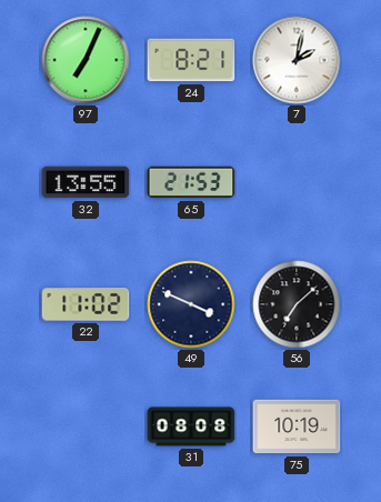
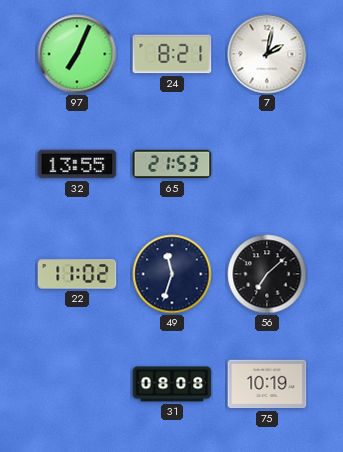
49: 3:49 -> 11:33 (172, 274)
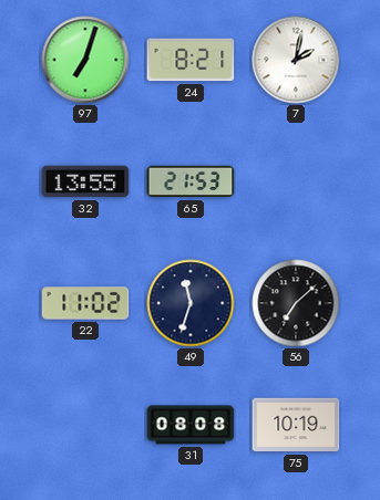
97: 7:04 -> 7:03 (85, 60)
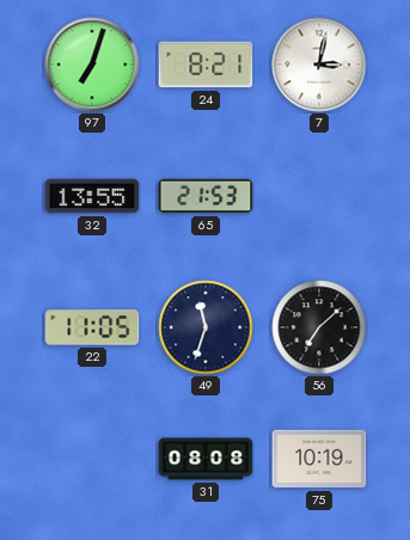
7: 2:02 -> 3:02 (319, 65)
22: 11:02 -> 11:05 (92, 327)
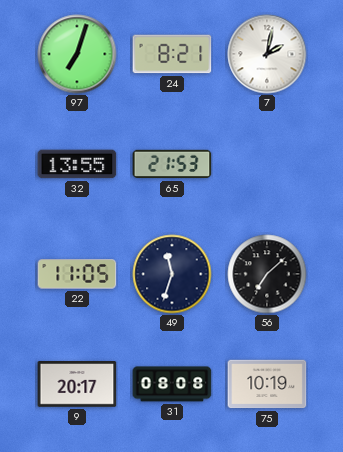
7: 3:02 -> 2:02 (267, 54)
9: none -> 20:17 (77, 385)
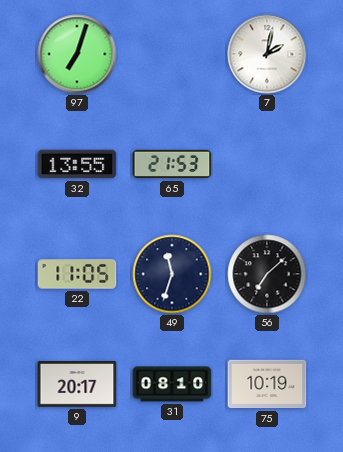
24: 8:21 -> none (172, 54)
31: 08:08 -> 08:10 (172, 384)
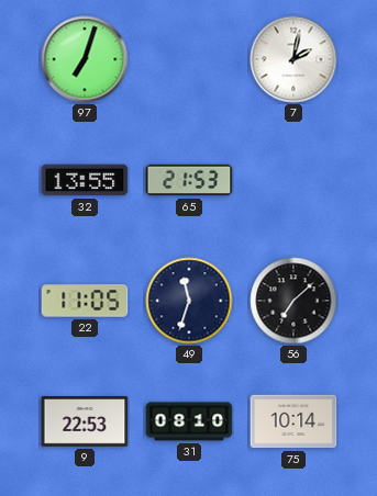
9: 20:17 -> 22:53 (85, 422)
75: 10:19 -> 10:14 (293, 421)
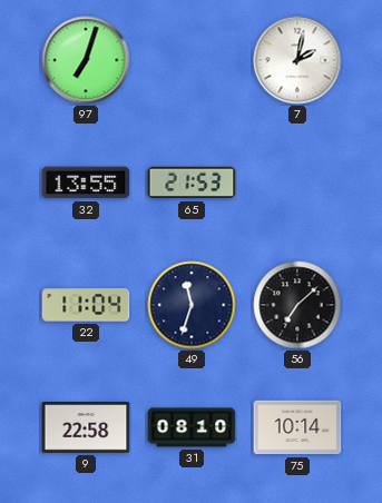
22: 11:05 -> 11:04 (86, 305)
9: 22:53 -> 22:58 (86, 428)
